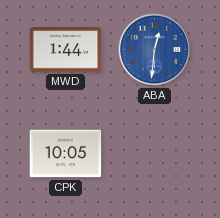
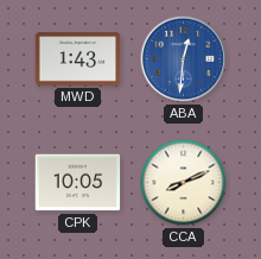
MWD: 1:44 -> 1:43 (78, 59)
CCA: none -> 8:11 (184, 183)
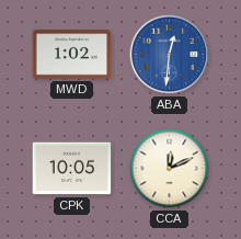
MWD: 1:43 -> 1:02 (72, 55)
CCA: 8:11 -> 12:11 (170, 169)
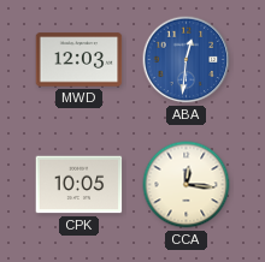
MWD: 1:02 -> 12:03 (79, 60)
CCA: 12:11 -> 12:16 (187, 185)
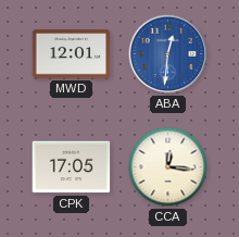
MWD: 12:03 -> 12:01 (72, 54)
CPK: 10:05 -> 17:05 (72, 167)
